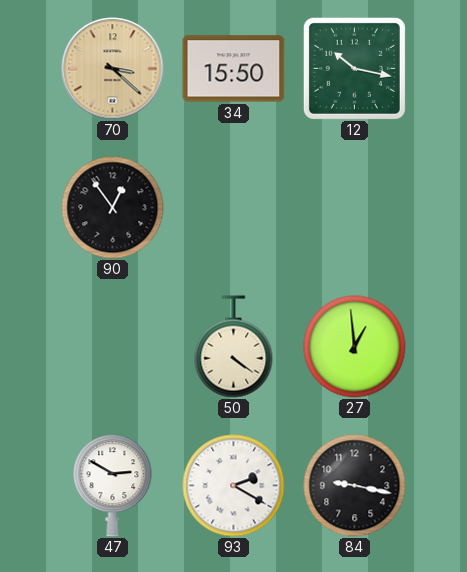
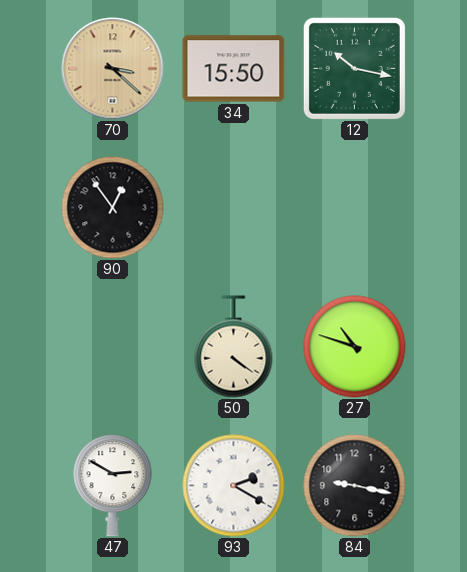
27: 12:59 -> 10:48 (355, 347)
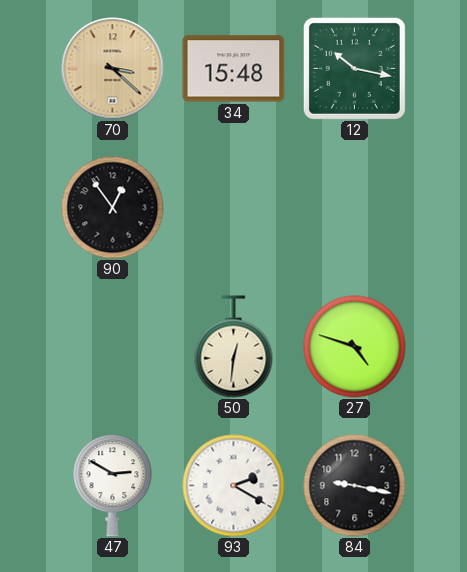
34: 15:50 -> 15:48 (234, 69)
50: 4:21 -> 12:31 (234, 347)
27: 10:48 -> 4:48 (355, 347)
